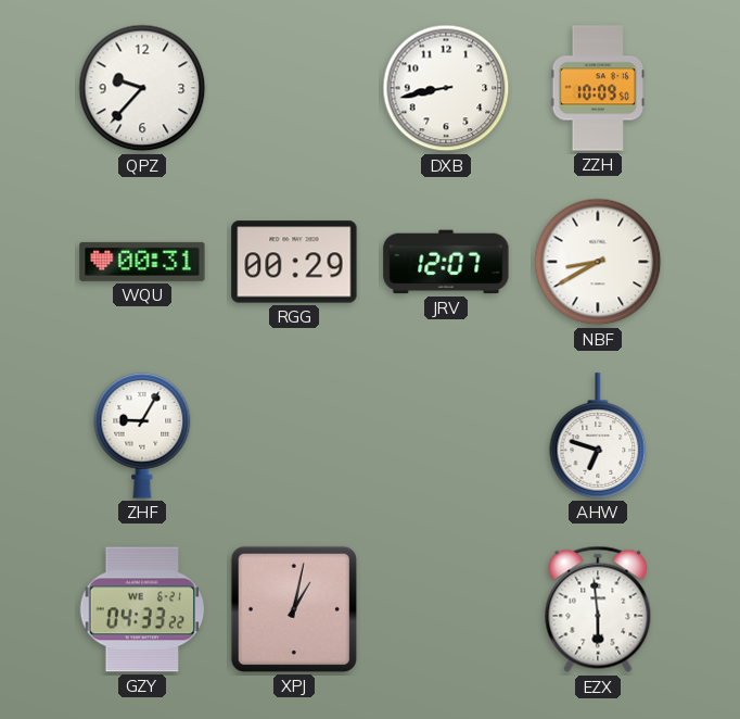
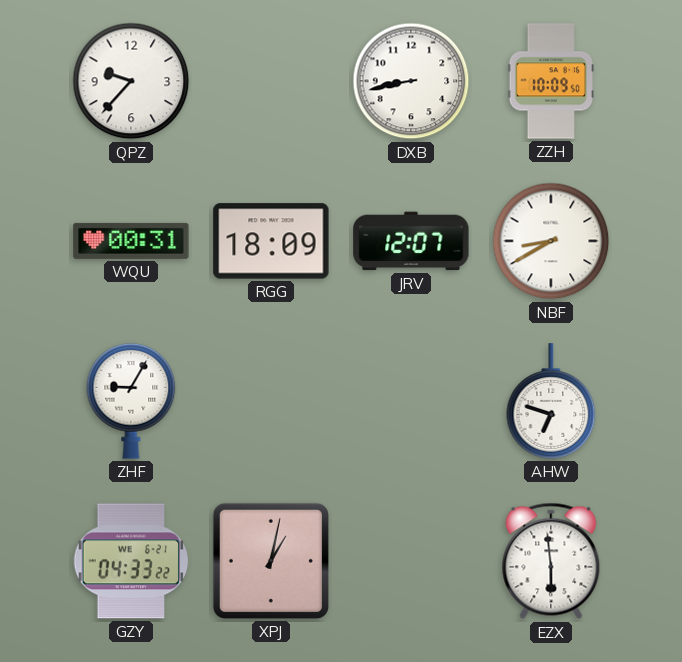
RGG: 00:29 -> 18:09 (271, 241)
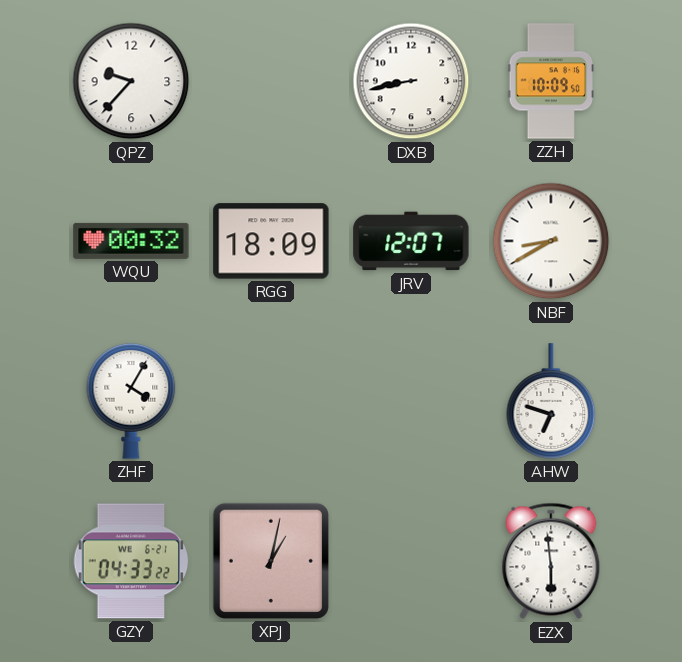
WQU: 00:31 -> 00:32 (131, 241)
ZHF: 9:05 -> 4:05 (131, 401)
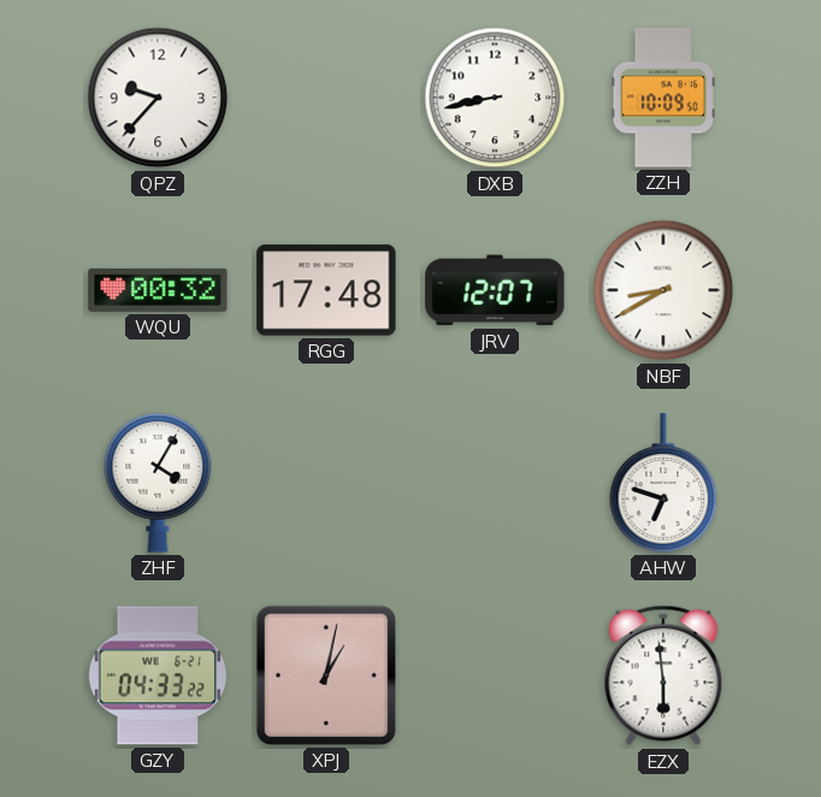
RGG: 18:09 -> 17:48 (326, 290)
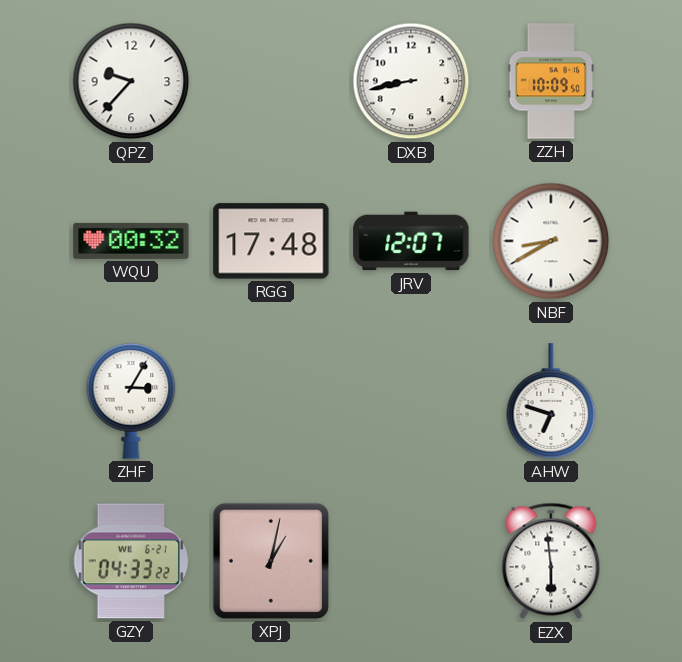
ZHF: 4:05 -> 3:05 (131, 401)
